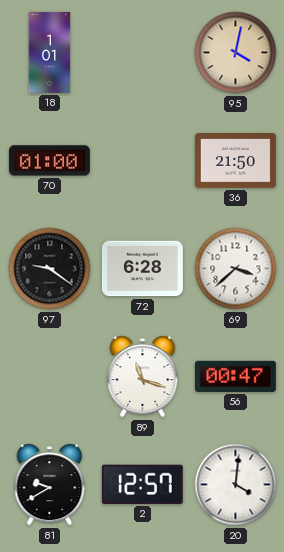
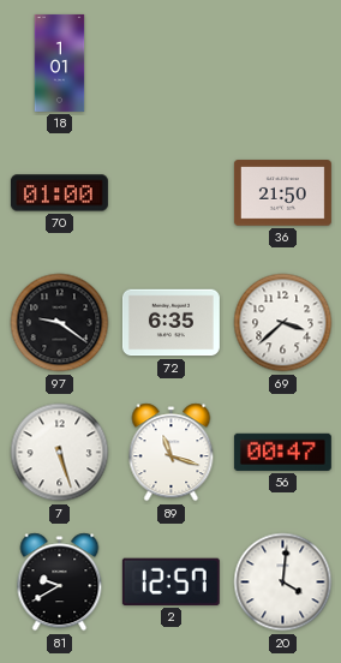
95: 4:02 -> none (236, 53)
72: 6:28 -> 6:35 (170, 323)
7: none -> 5:27 (60, 453)
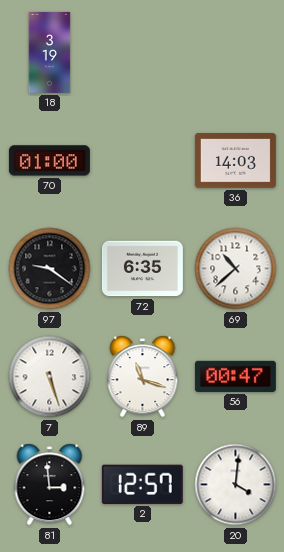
18: 1:01 -> 3:19 (50, 52)
36: 21:50 -> 14:03 (235, 161)
69: 3:38 -> 10:38 (236, 269)
81: 9:40 -> 2:59 (50, 485)
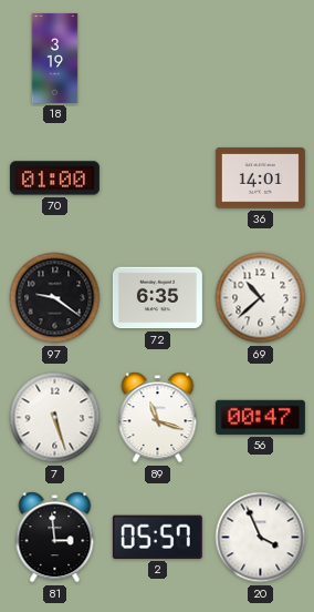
36: 14:03 -> 14:01 (260, 178)
2: 12:57 -> 05:57 (157, 537)
20: 4:01 -> 3:56 (261, 538)
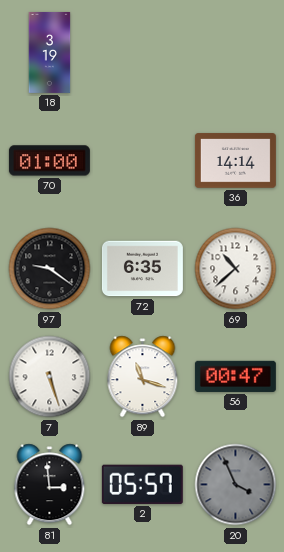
36: 14:01 -> 14:14 (235, 161)
20 dial: white -> grey (236, 485)
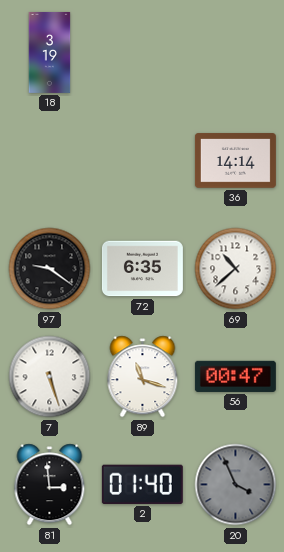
70: 01:00 -> none (49, 161)
2: 05:57 -> 01:40 (142, 484)
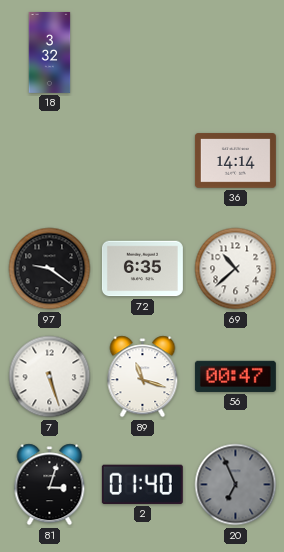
18: 3:19 -> 3:32 (50, 52)
81: 2:59 -> 3:03 (50, 485)
20: 3:56 -> 6:56 (236, 485)
